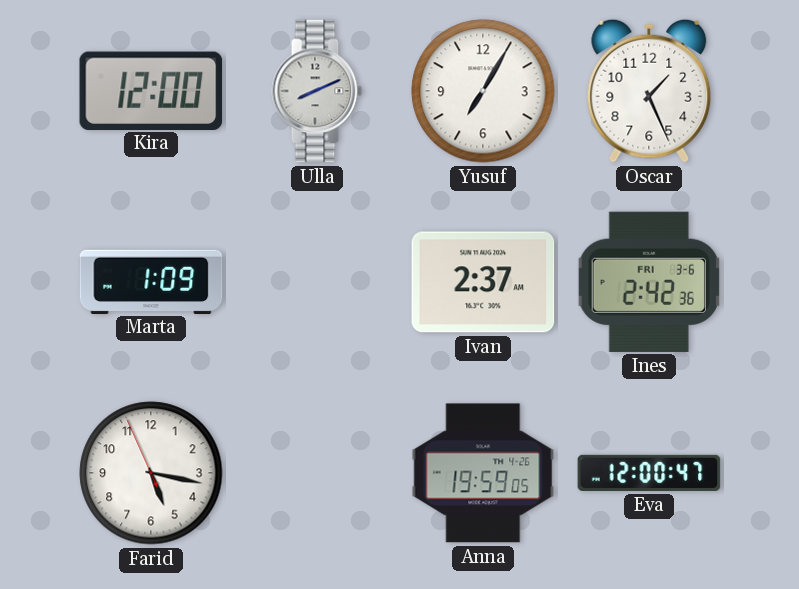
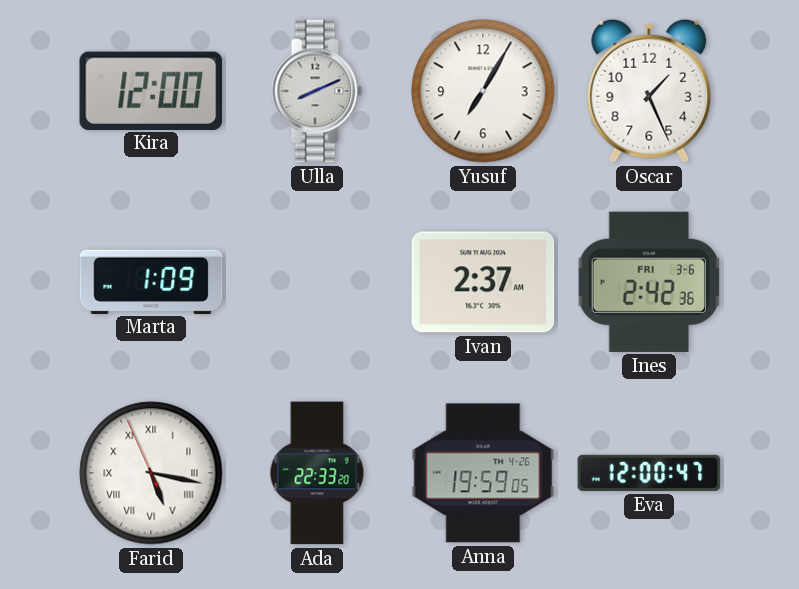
Farid numerals: Arabic -> Roman (151, 473)
Ada: none -> 22:33 (317, 473)
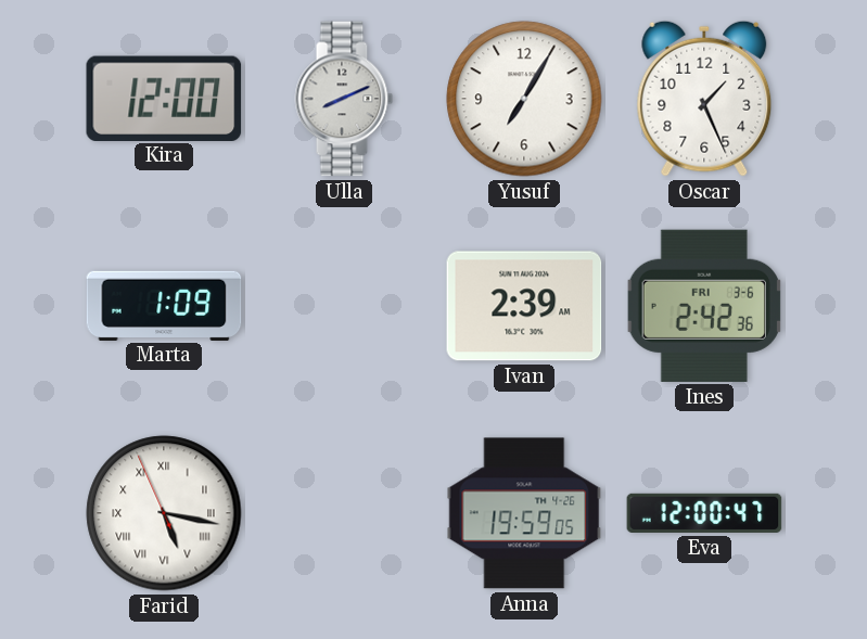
Ivan: 2:37 -> 2:39 (524, 306)
Ada: 22:33 -> none (317, 473)
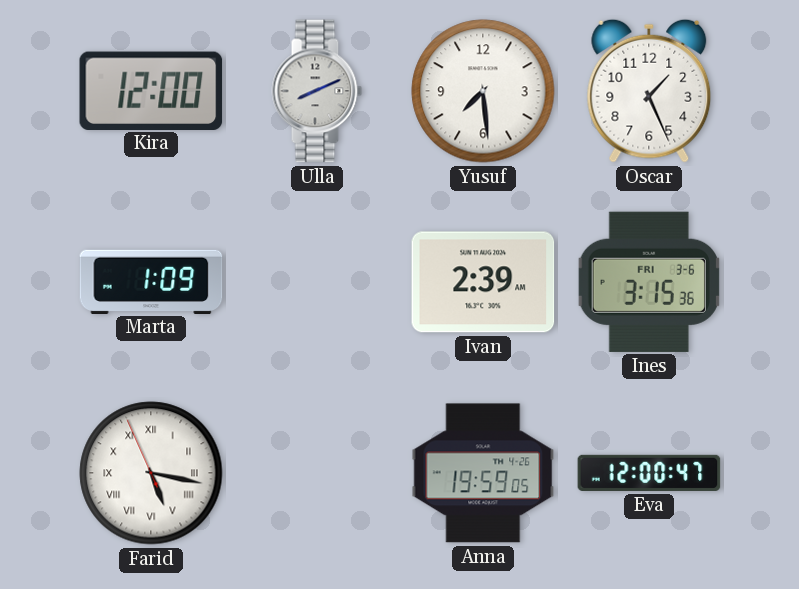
Yusuf: 7:05 -> 7:29 (483, 91)
Ines: 2:42 -> 3:15 (649, 282)
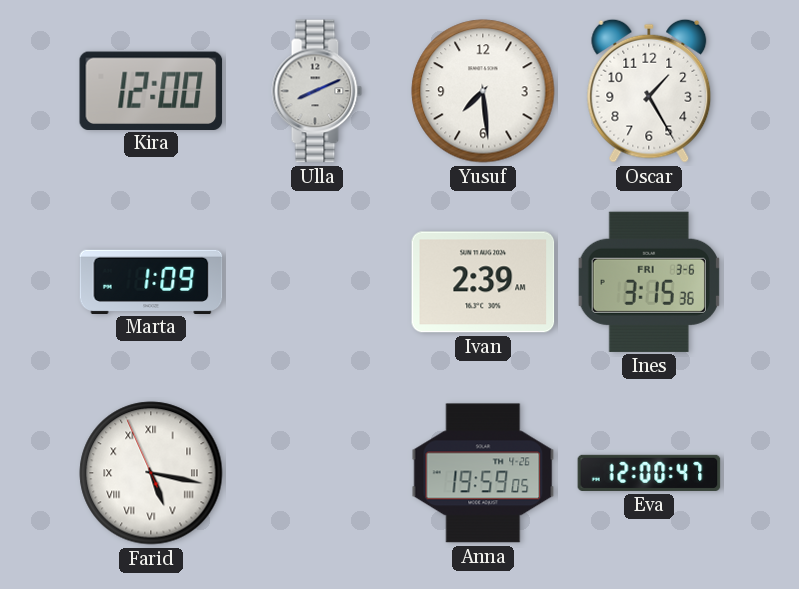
Oscar: 1:26 -> 1:25 (649, 91)
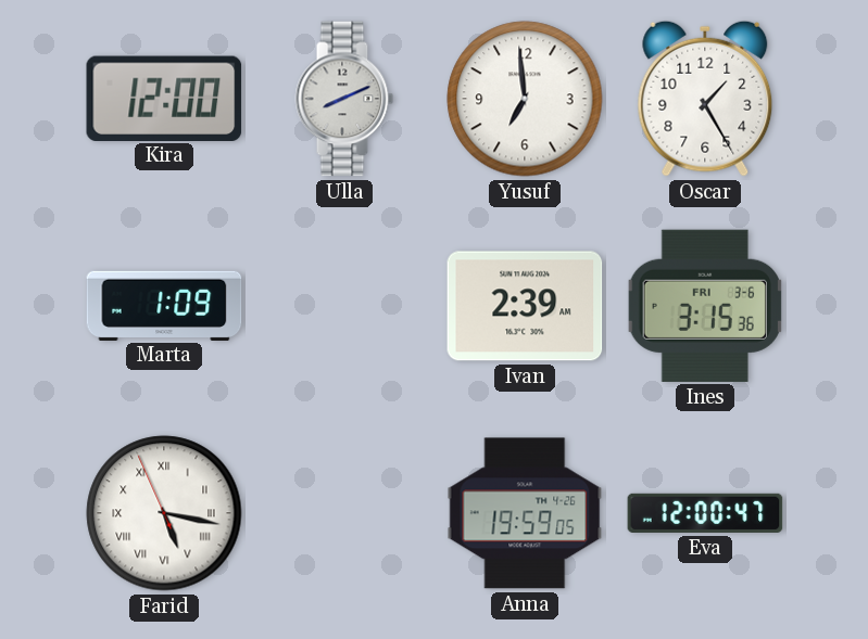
Yusuf: 7:29 -> 6:59 (525, 99)
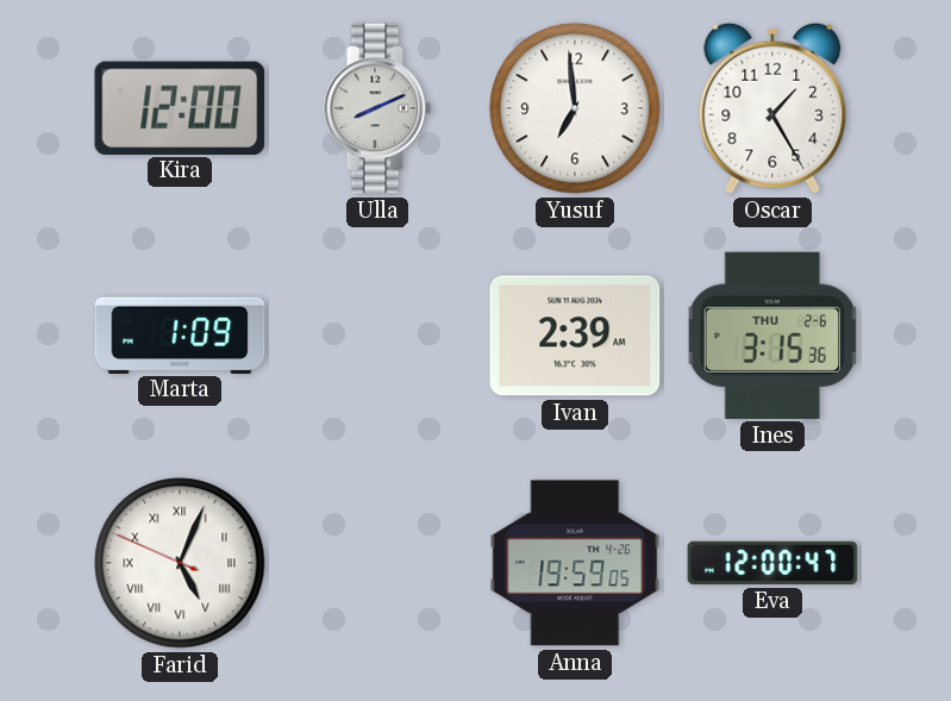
Ines date: FRI 3-6 -> THU 2-6 (772, 336)
Farid: 5:16 -> 5:03 (180, 563)
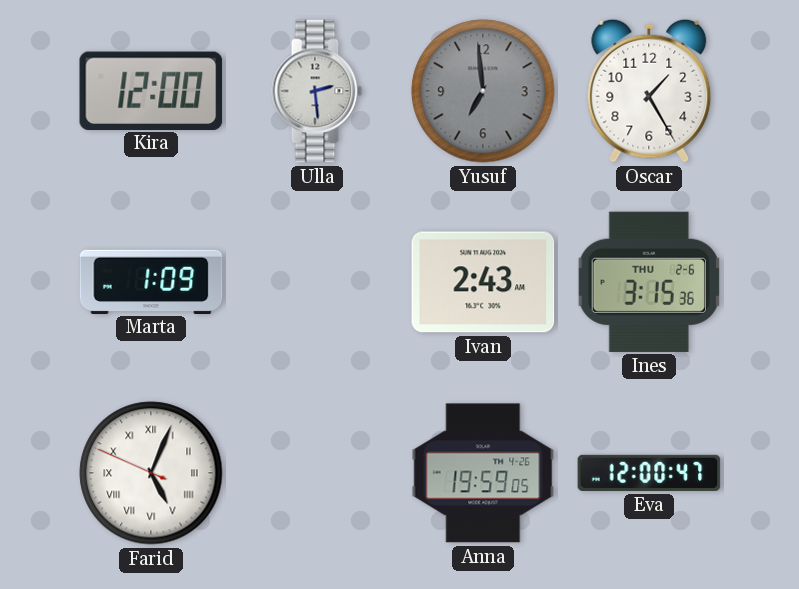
Ulla: 8:11 -> 2:29 (317, 91)
Yusuf dial: white -> grey (483, 91)
Ivan: 2:39 -> 2:43 (483, 282)
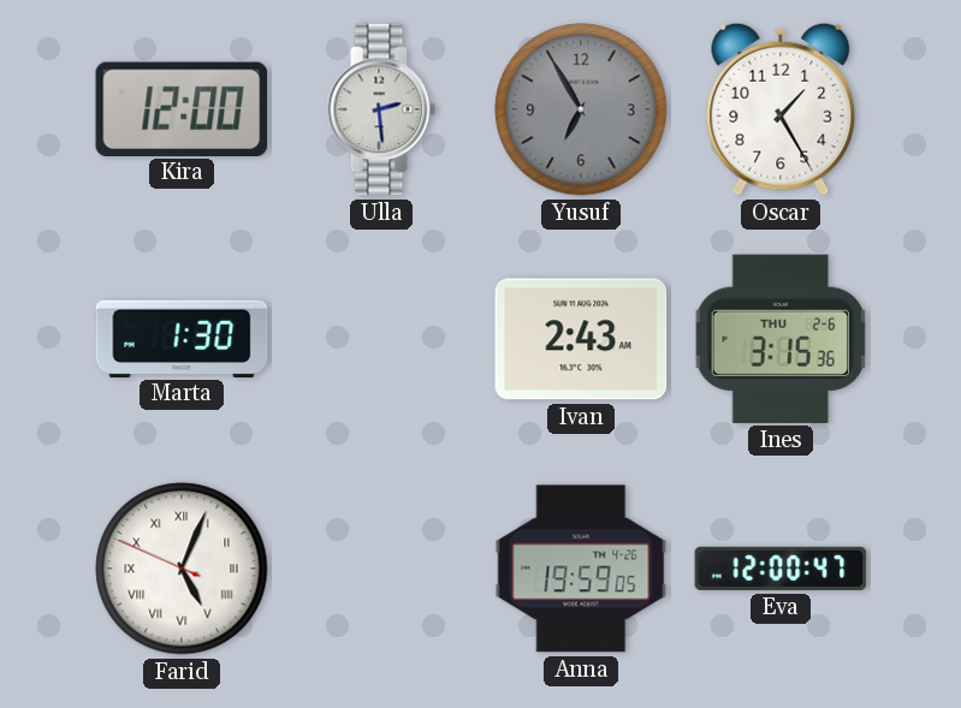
Yusuf: 6:59 -> 6:55 (581, 109)
Marta: 1:09 -> 1:30 (182, 338)
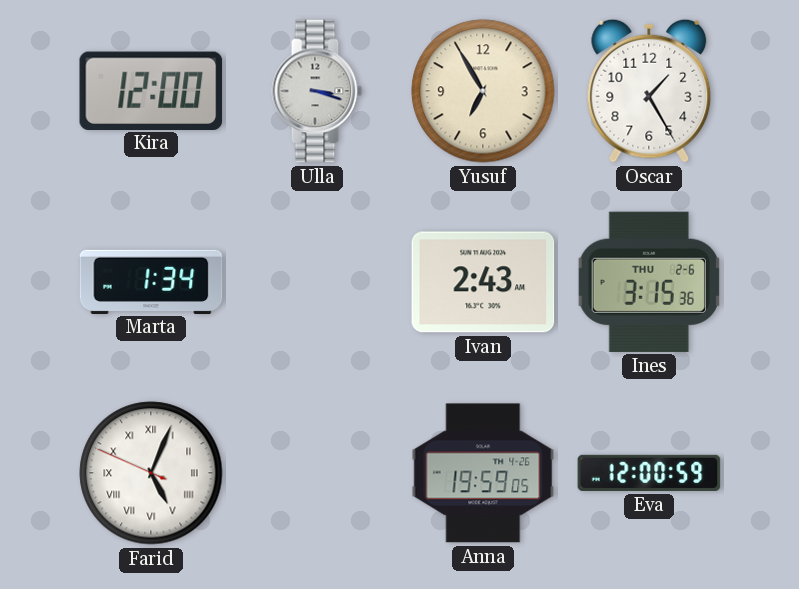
Ulla: 2:29 -> 3:18 (317, 91)
Yusuf dial: grey -> cream (483, 91)
Marta: 1:30 -> 1:34 (151, 281)
Eva: 12:00:47 -> 12:00:59 (649, 473)
